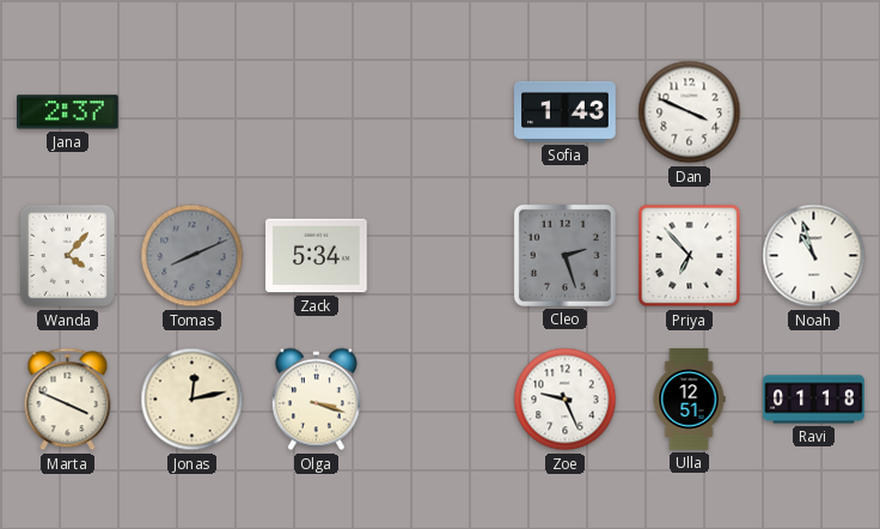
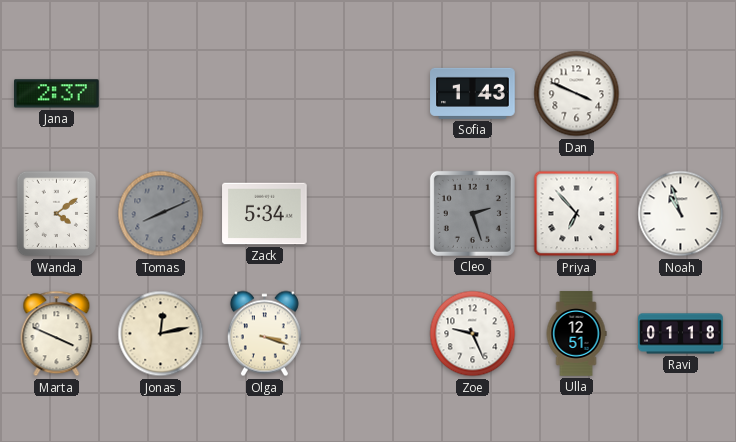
Wanda: 4:07 -> 4:09 (57, 214)
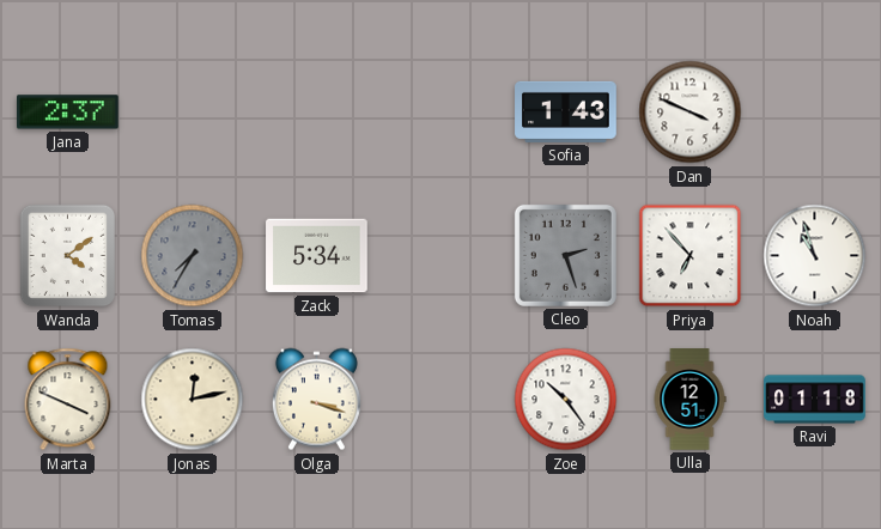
Tomas: 8:11 -> 7:35 (193, 256)
Zoe: 9:26 -> 10:24 (566, 400)
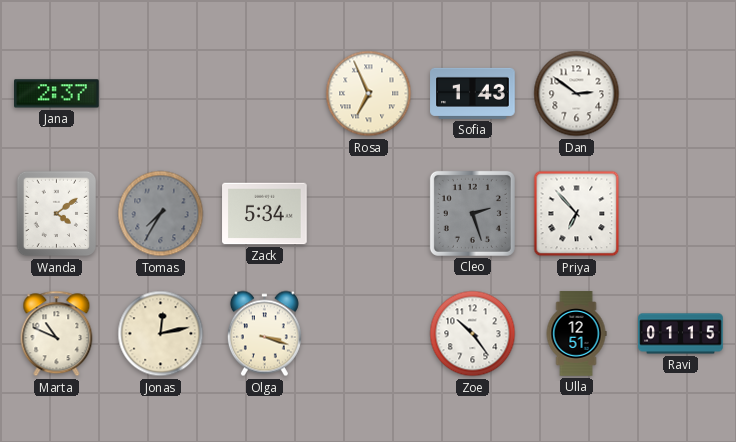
Rosa: none -> 6:56 (369, 94)
Dan: 3:49 -> 2:51 (577, 94)
Noah: 10:57 -> none (815, 256)
Marta: 3:49 -> 10:49 (57, 334)
Ravi: 01:18 -> 01:15 (681, 334)
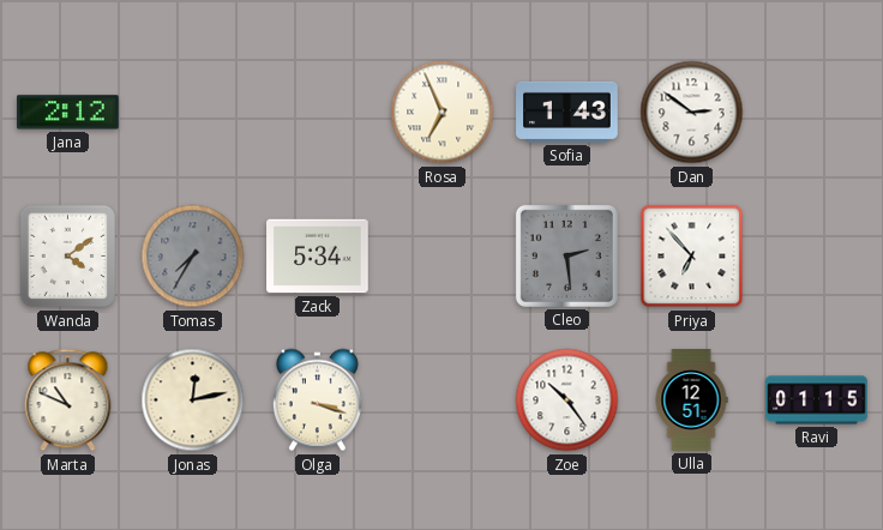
Jana: 2:37 -> 2:12 (68, 113)
Cleo: 2:27 -> 2:29 (566, 255)
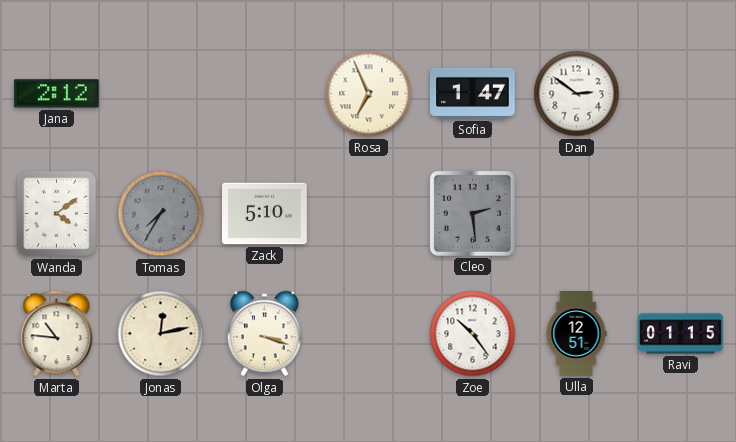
Sofia: 1:43 -> 1:47 (473, 93)
Zack: 5:34 -> 5:10 (265, 214)
Priya: 6:53 -> none (692, 257)
Marta: 10:49 -> 10:46 (57, 334)
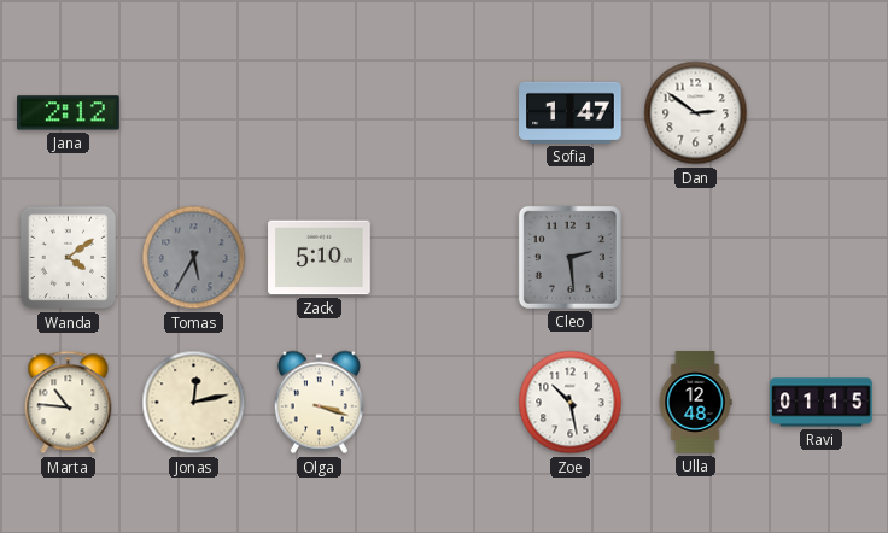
Rosa: 6:56 -> none (369, 94)
Tomas: 7:35 -> 5:35 (194, 258)
Zoe: 10:24 -> 10:28 (571, 403)
Ulla: 12:51 -> 12:48 (695, 403)
